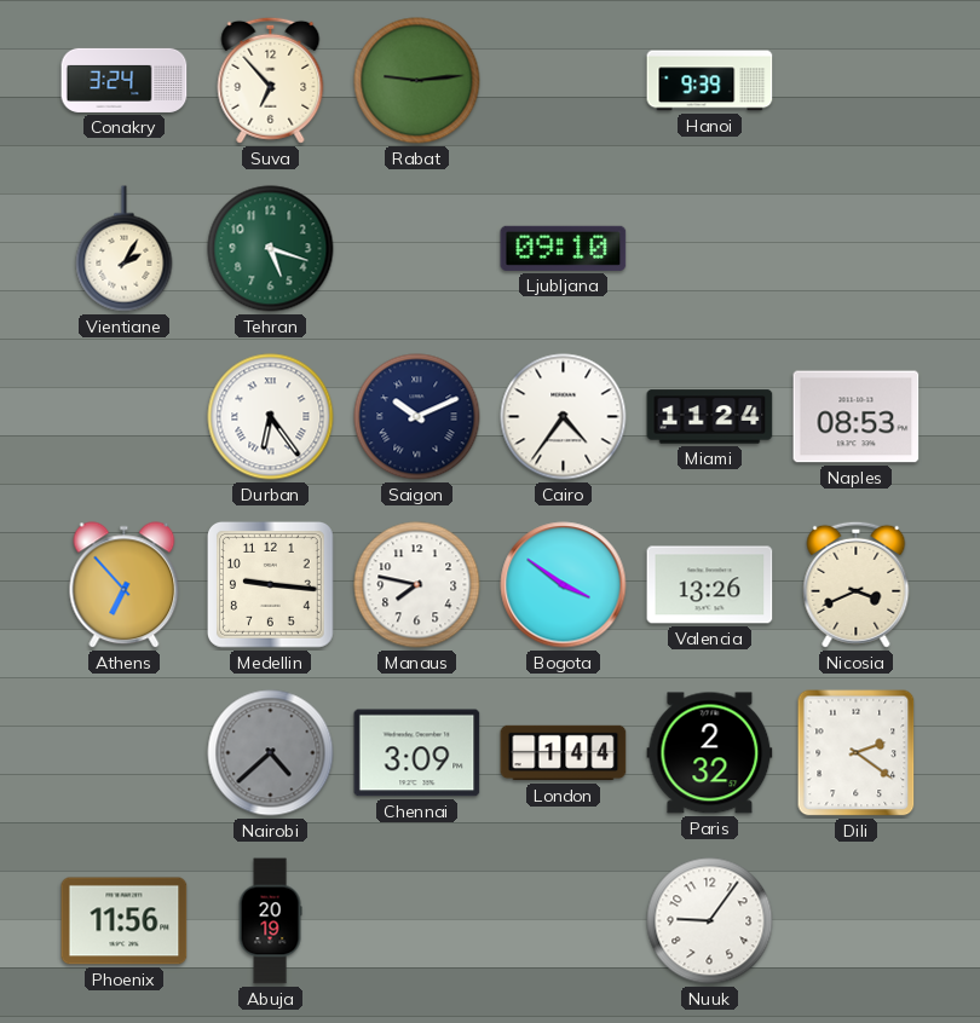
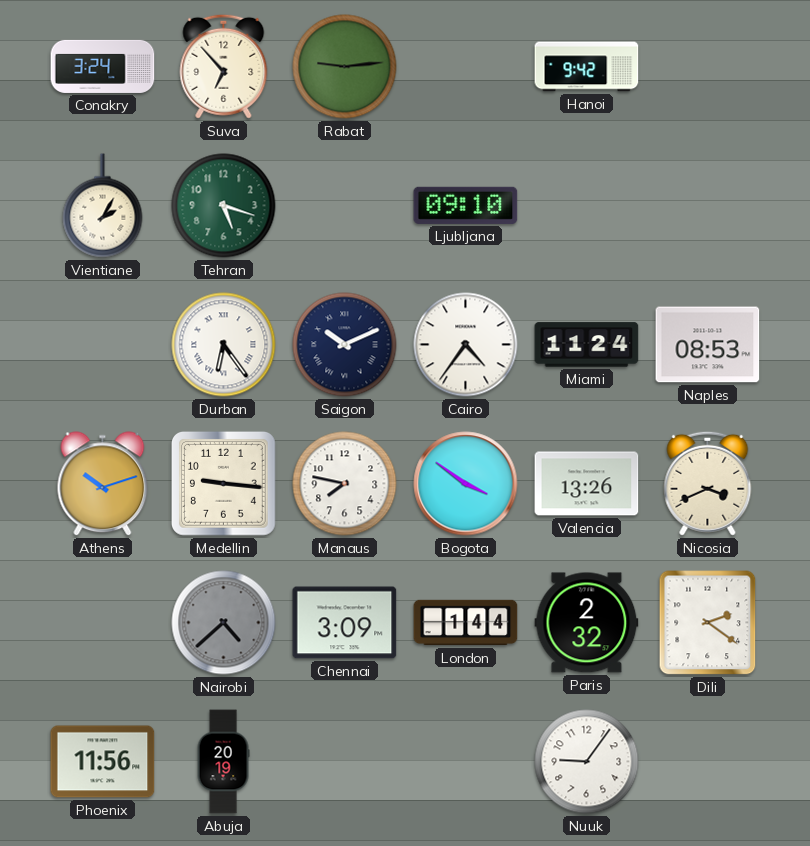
Hanoi: 9:39 -> 9:42 (587, 67)
Athens: 6:53 -> 10:12 (103, 484)
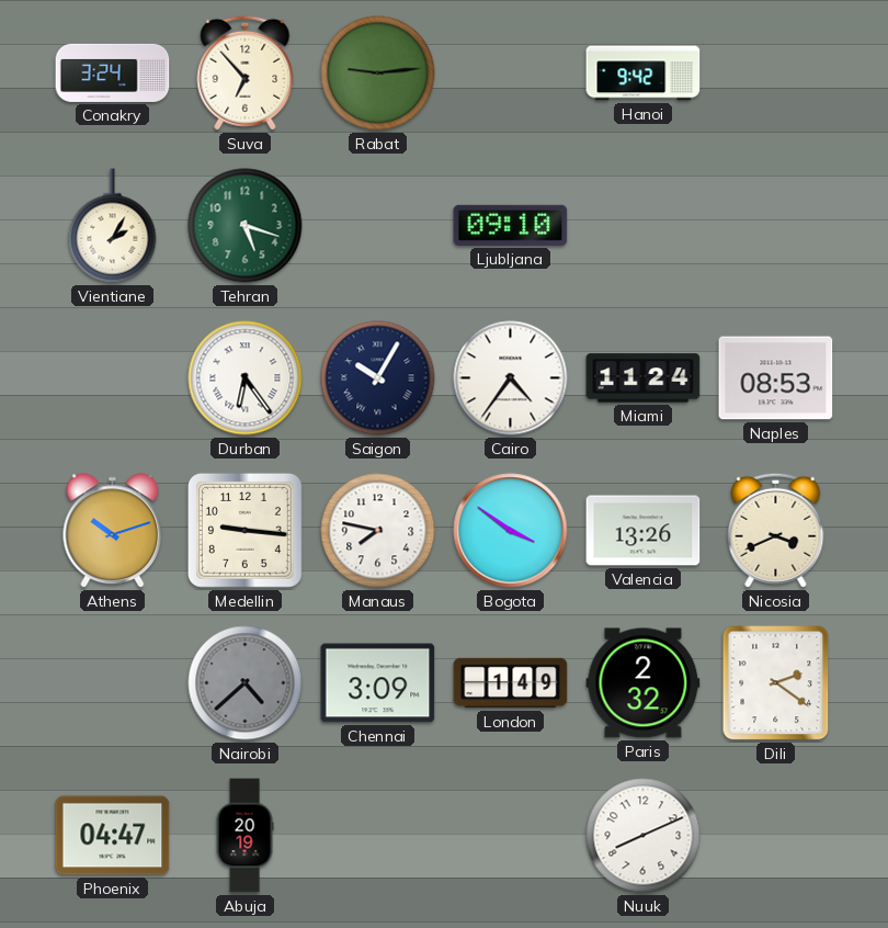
Saigon: 10:11 -> 10:05 (378, 378)
London: 1:44 -> 1:49 (511, 683)
Phoenix: 11:56 -> 04:47 (113, 836)
Nuuk: 9:06 -> 8:11 (644, 836)
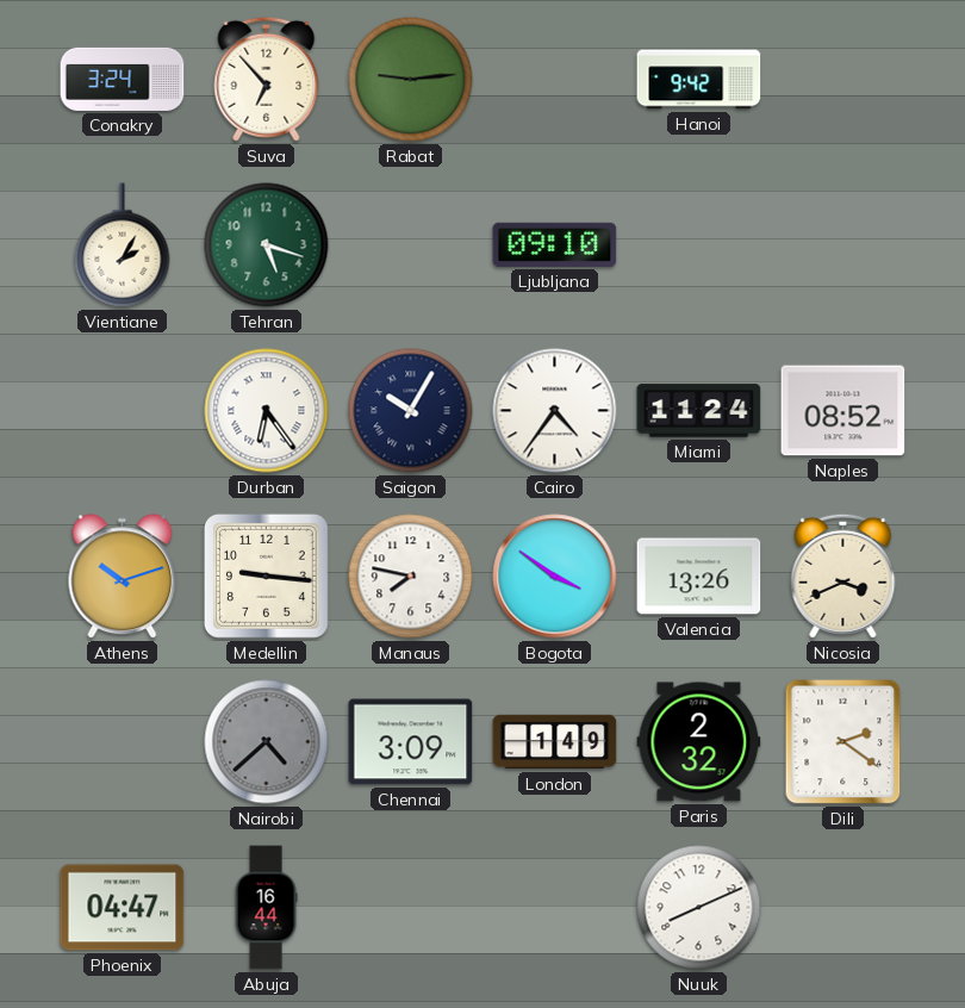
Naples: 08:53 -> 08:52 (843, 411)
Abuja: 20:19 -> 16:44 (266, 908)
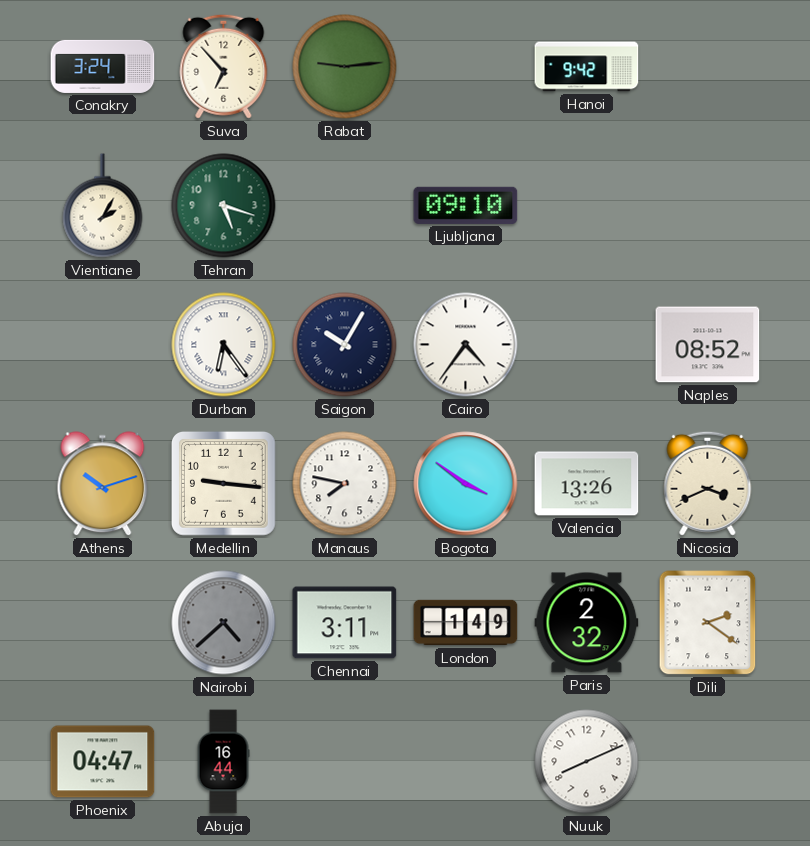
Miami: 11:24 -> none (699, 411)
Chennai: 3:09 -> 3:11 (345, 623)
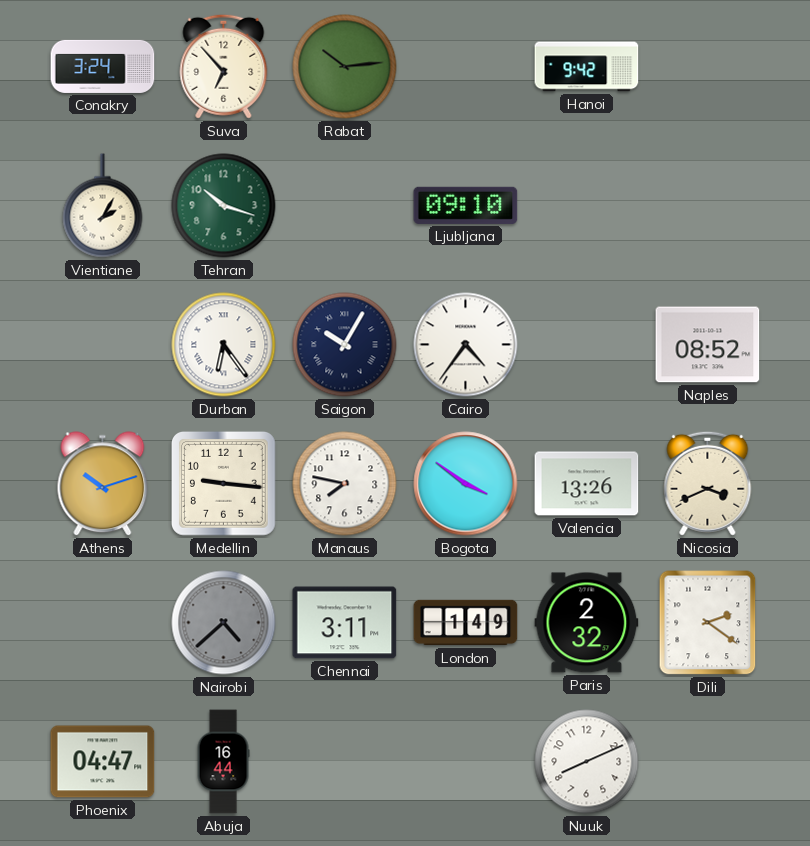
Rabat: 9:14 -> 10:14 (345, 67)
Tehran: 5:18 -> 10:18 (224, 206)
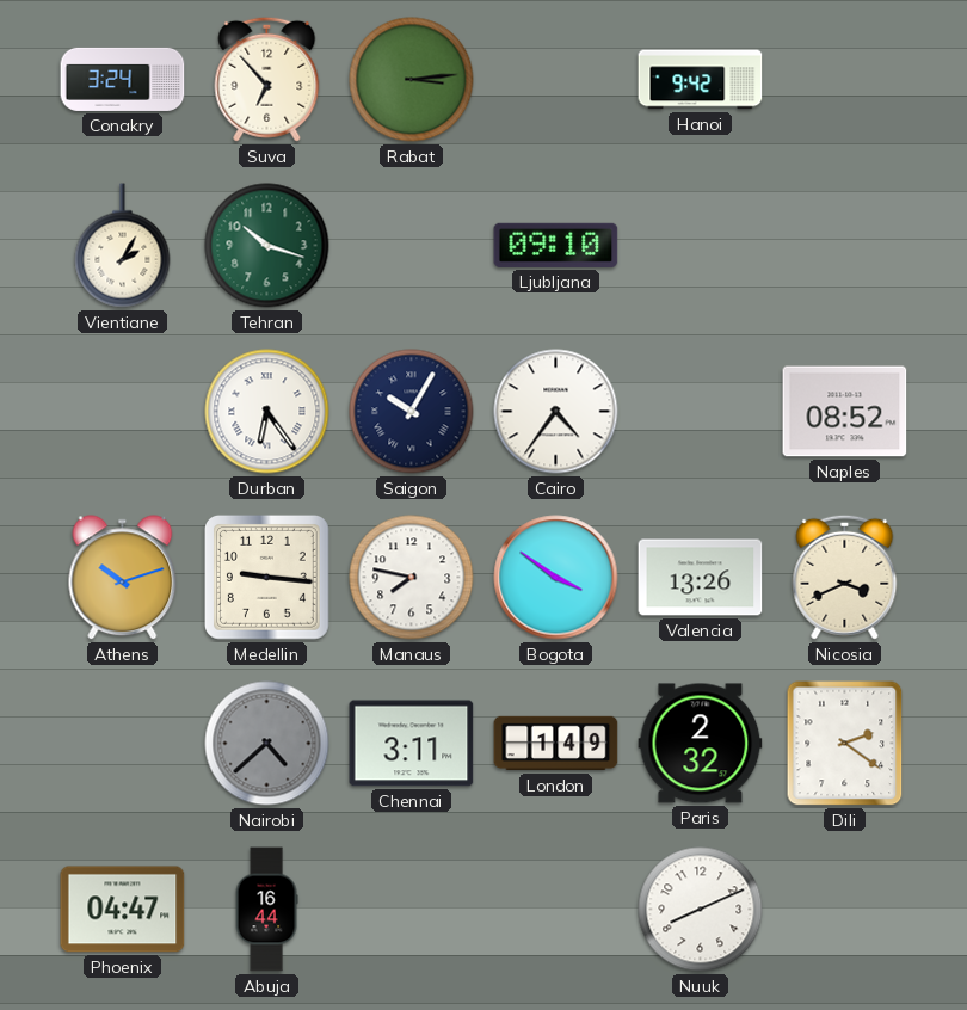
Rabat: 10:14 -> 3:14 (412, 80)
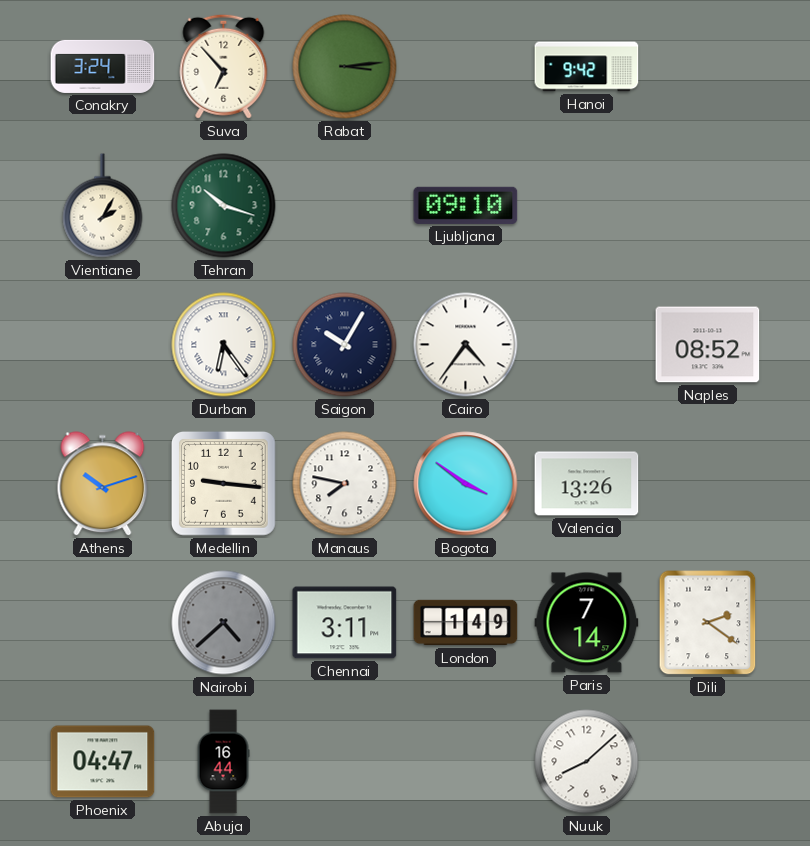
Nicosia: 3:41 -> none (845, 577)
Paris: 2:32 -> 7:14 (587, 623)
Nuuk: 8:11 -> 8:08 (587, 762)
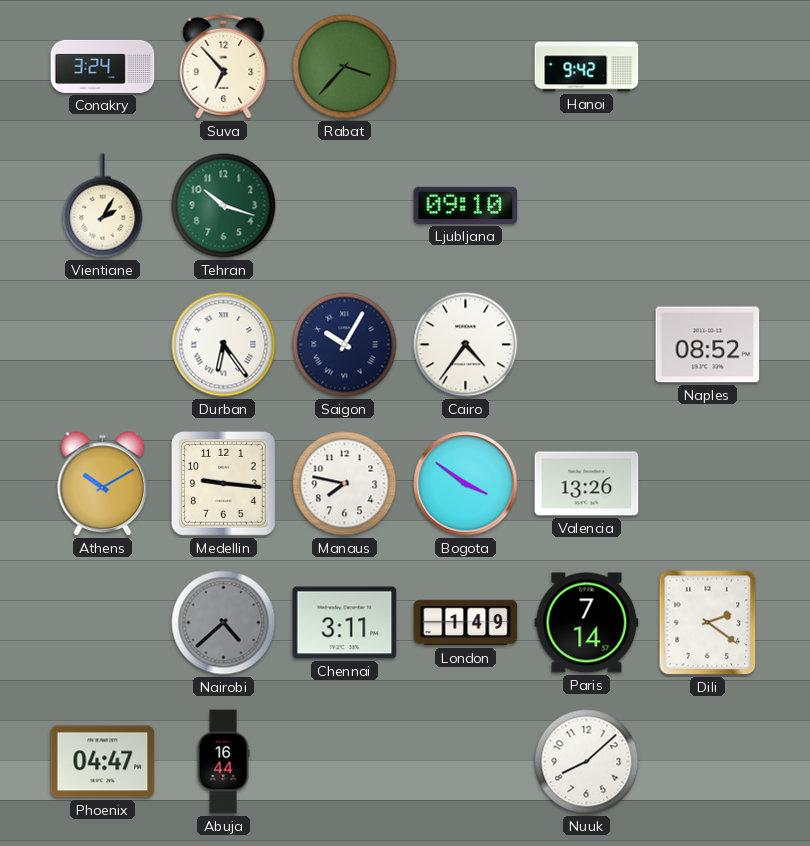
Rabat: 3:14 -> 3:37 (345, 67)
Athens: 10:12 -> 10:10 (103, 484)
